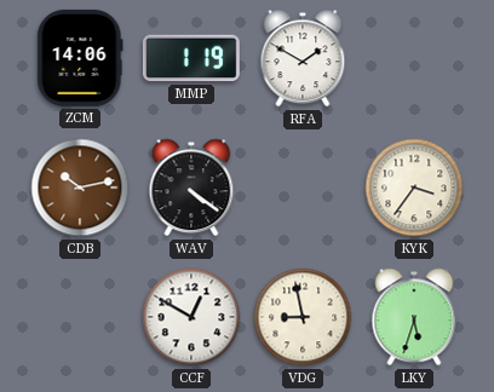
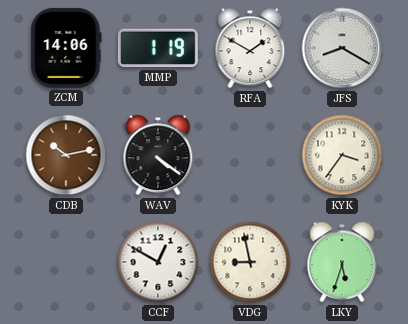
JFS: none -> 8:20 (342, 48)
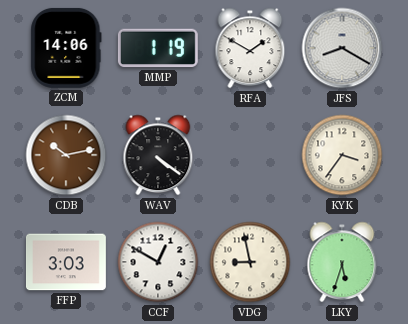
FFP: none -> 3:03 (66, 262)
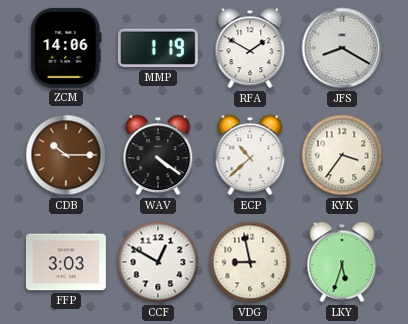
CDB: 10:13 -> 10:15 (66, 155)
ECP: none -> 10:38 (250, 155)
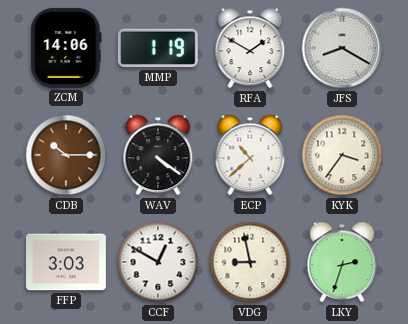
LKY: 5:33 -> 2:33 (342, 262)
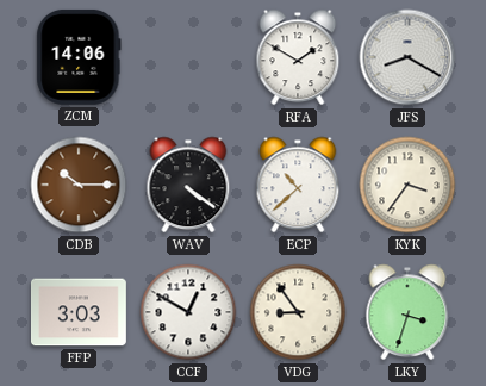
MMP: 1:19 -> none (158, 48)
VDG: 8:58 -> 8:54 (298, 312)
LKY: 2:33 -> 3:33 (407, 312)
